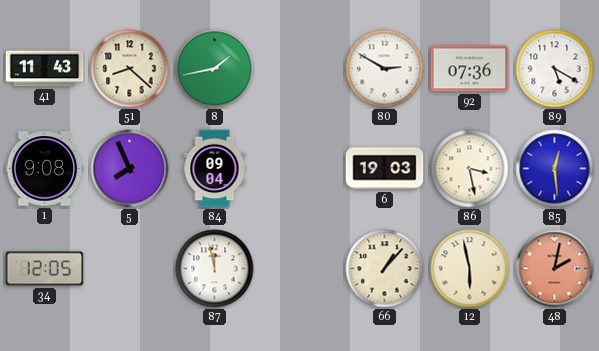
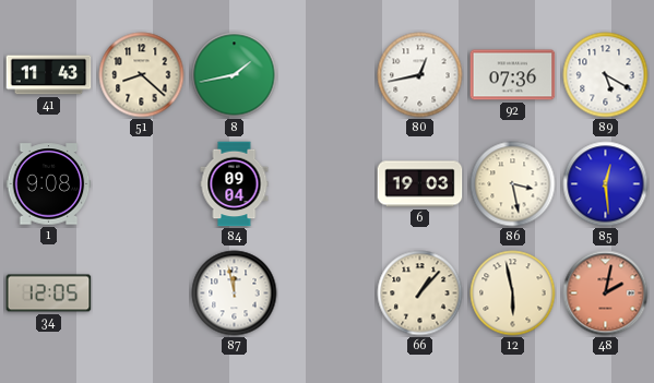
80: 2:50 -> 12:43 (420, 75)
5: 7:56 -> none (130, 169)
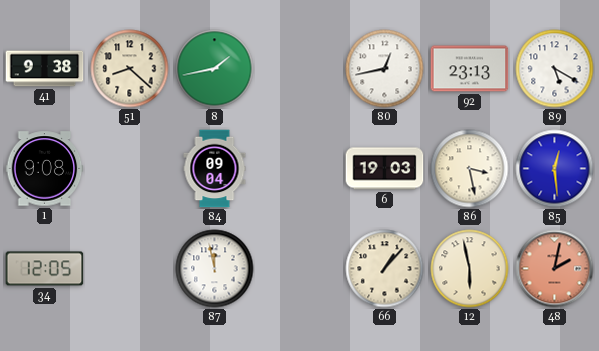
41: 11:43 -> 9:38 (45, 69)
92: 07:36 -> 23:13 (470, 69)
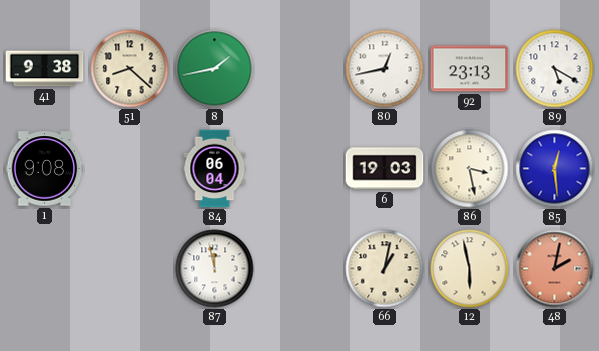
84: 09:04 -> 06:04 (215, 169)
34: 12:05 -> none (45, 269)
66: 1:07 -> 1:02 (385, 269)
